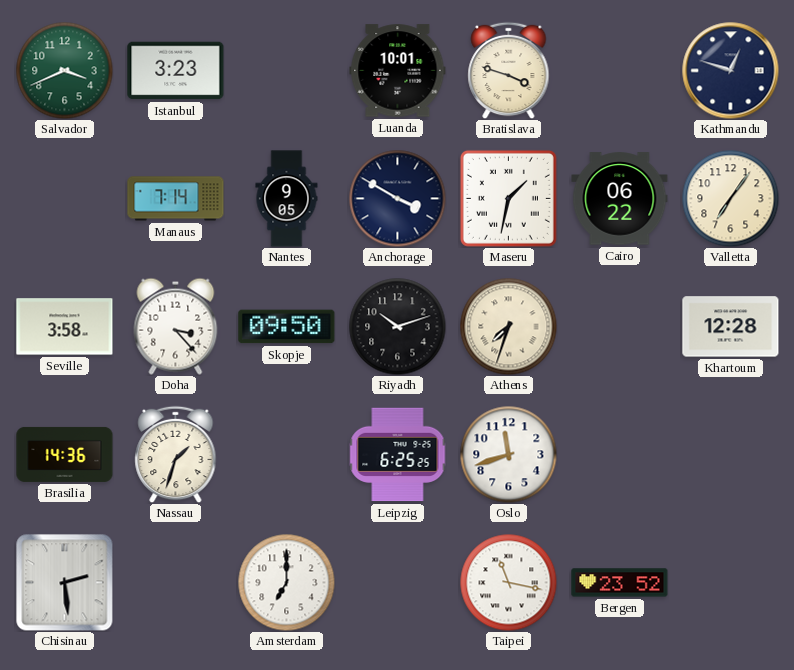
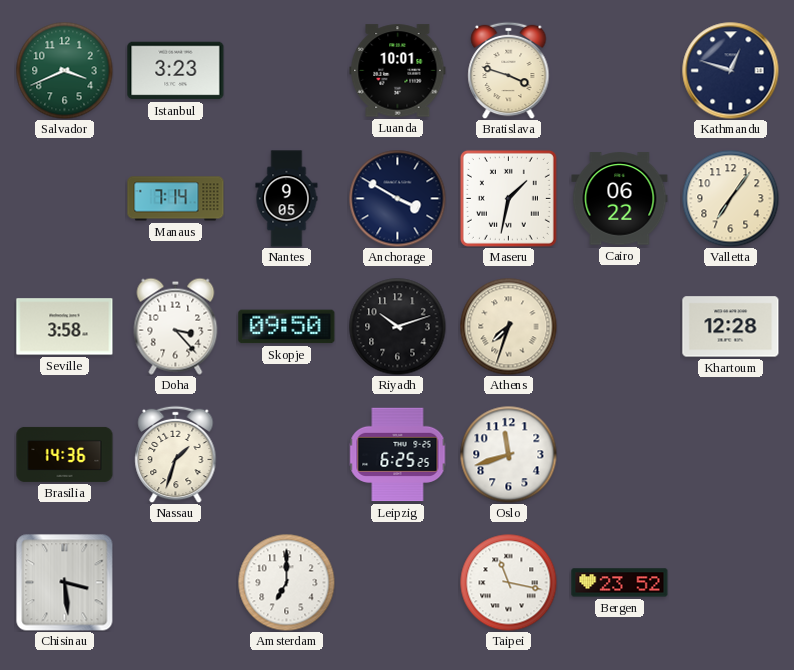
Chisinau: 2:29 -> 3:29 (65, 583)
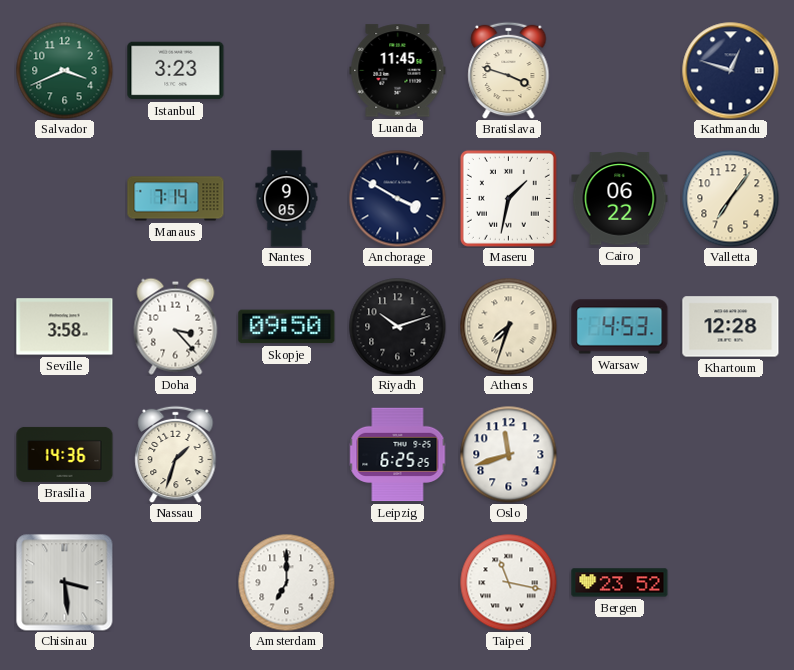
Luanda: 10:01 -> 11:45 (398, 71)
Warsaw: none -> 4:53 (620, 327)
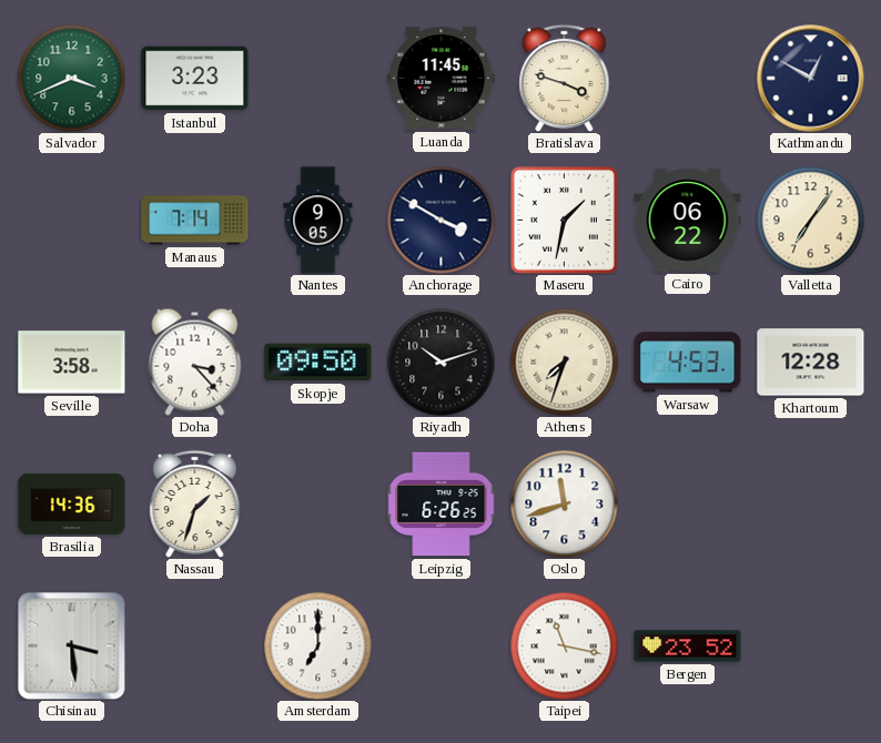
Kathmandu: 12:48 -> 12:50 (811, 79)
Leipzig: 6:25 -> 6:26 (442, 505)
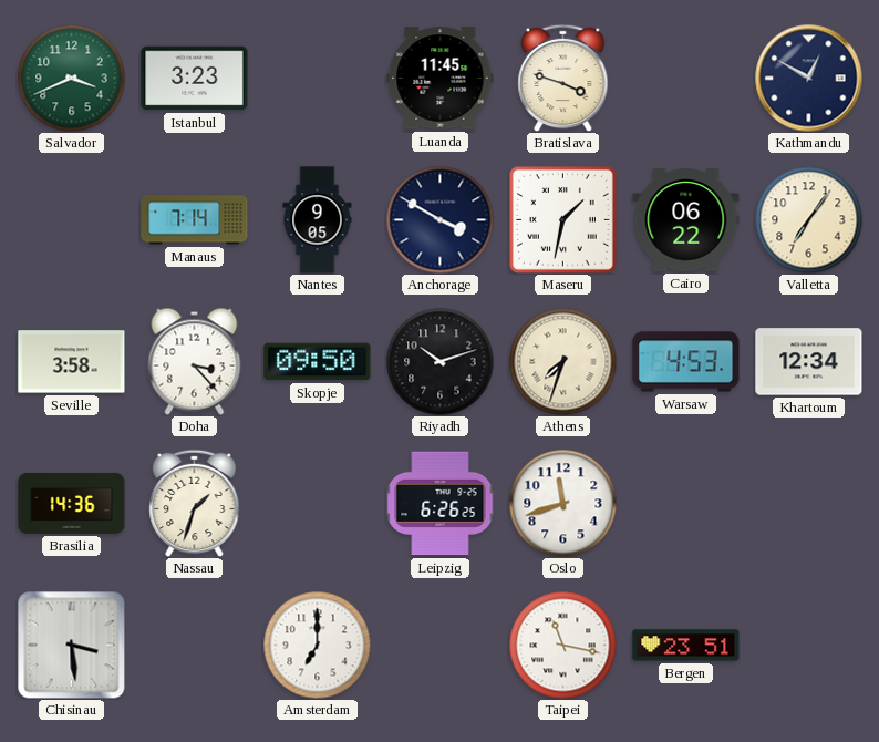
Khartoum: 12:28 -> 12:34 (809, 362)
Bergen: 23:52 -> 23:51 (686, 646)
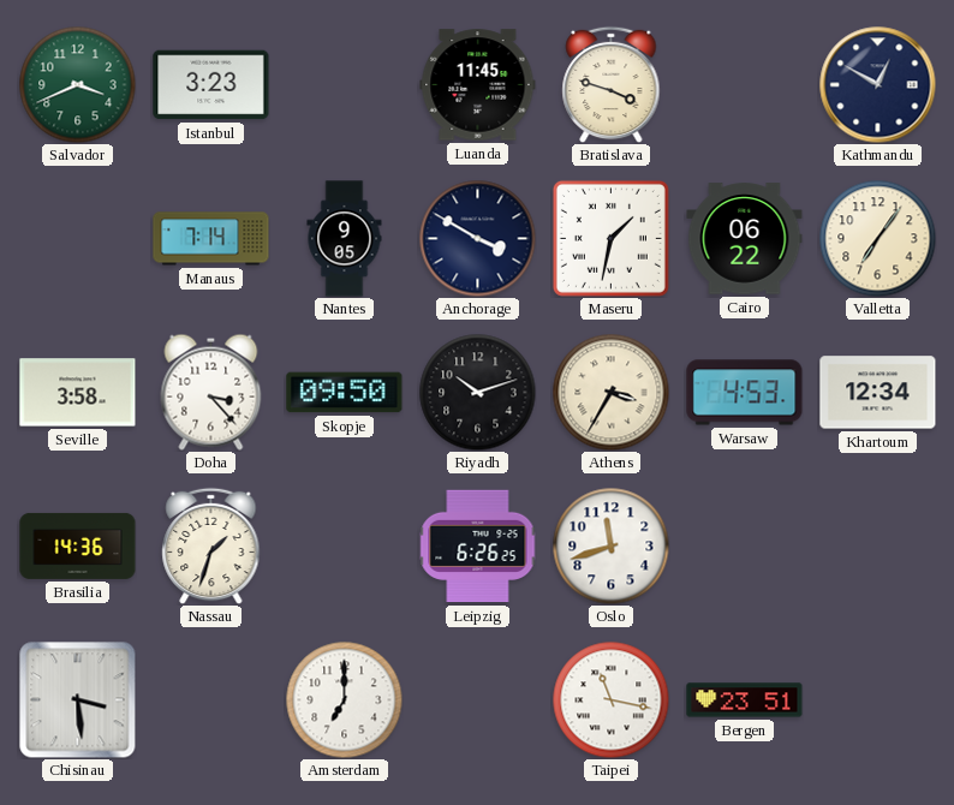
Athens: 7:33 -> 3:35 (610, 392)
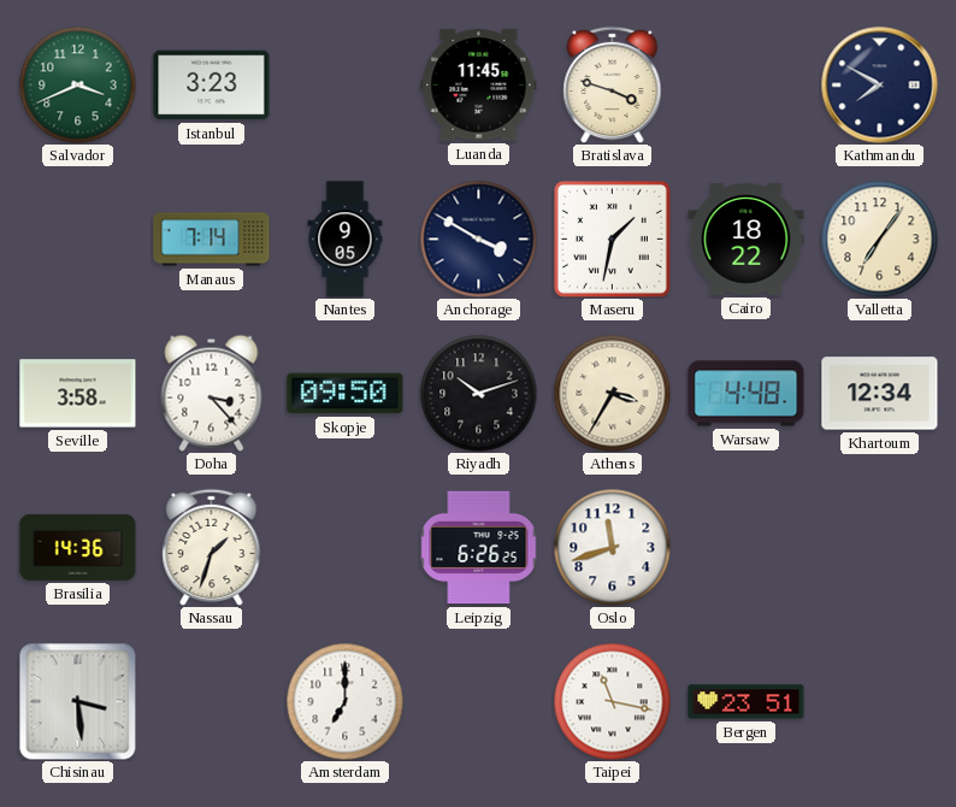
Kathmandu: 12:50 -> 7:50 (880, 86)
Cairo: 06:22 -> 18:22 (746, 240)
Warsaw: 4:53 -> 4:48 (746, 394)
